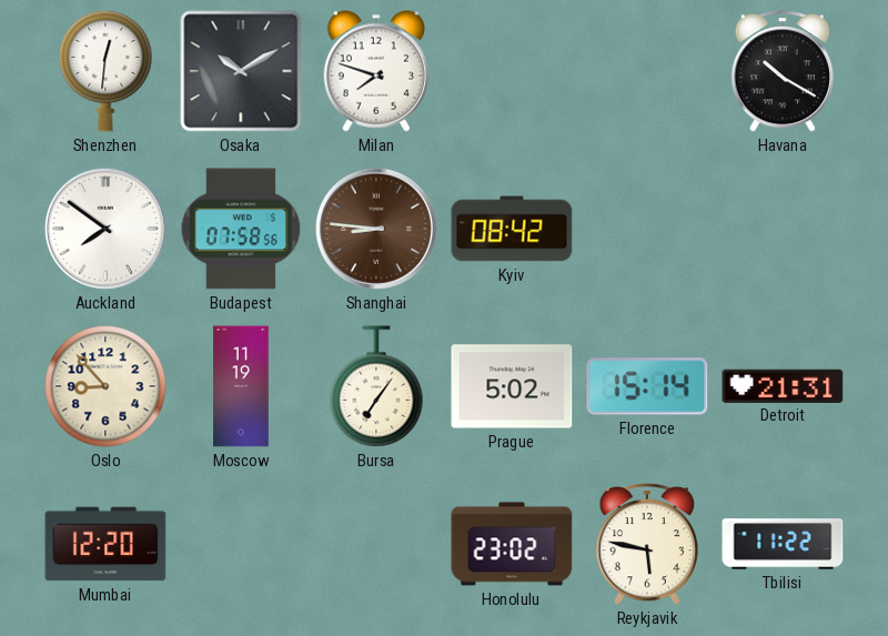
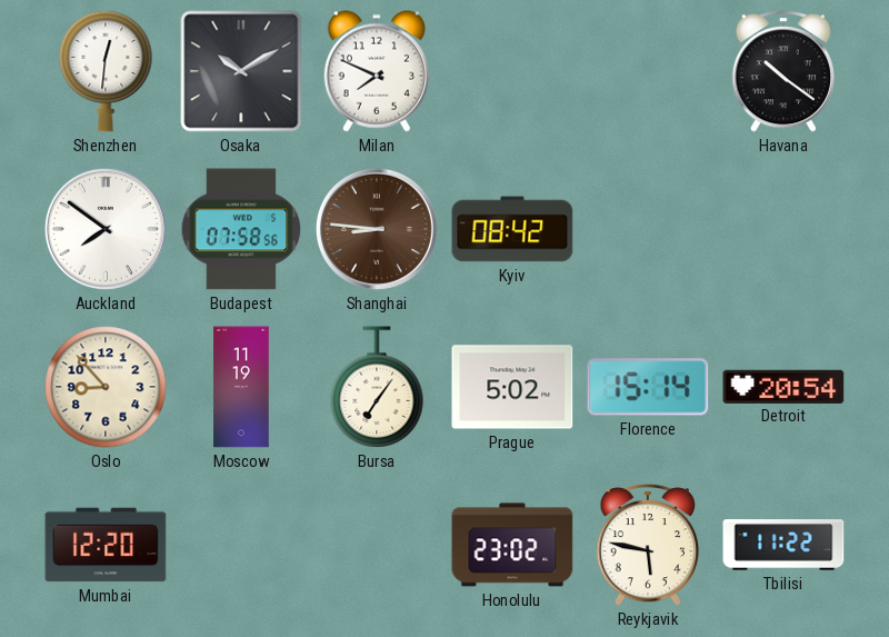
Milan: 7:48 -> 7:49 (377, 71)
Havana: 10:20 -> 10:21 (782, 72)
Detroit: 21:31 -> 20:54 (783, 386)
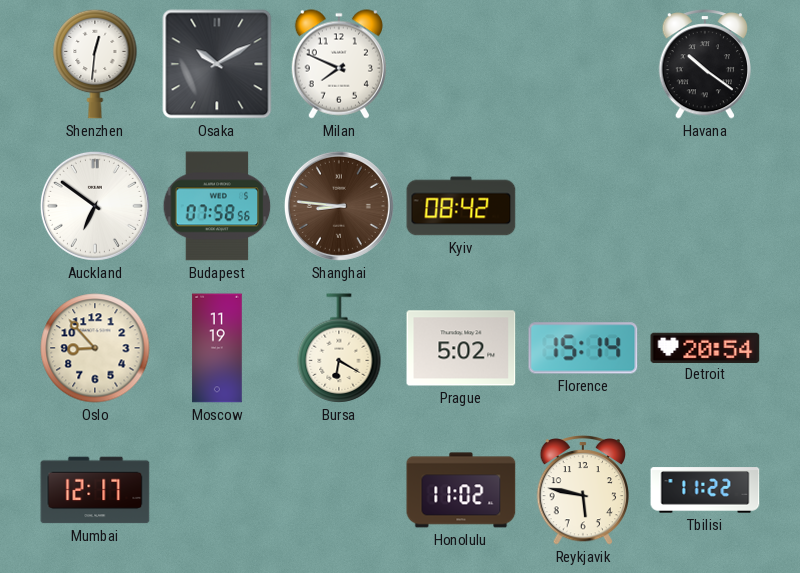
Auckland: 7:51 -> 6:51 (95, 206)
Bursa: 7:06 -> 6:20 (339, 348)
Mumbai: 12:20 -> 12:17 (95, 490)
Honolulu: 23:02 -> 11:02 (461, 490)
